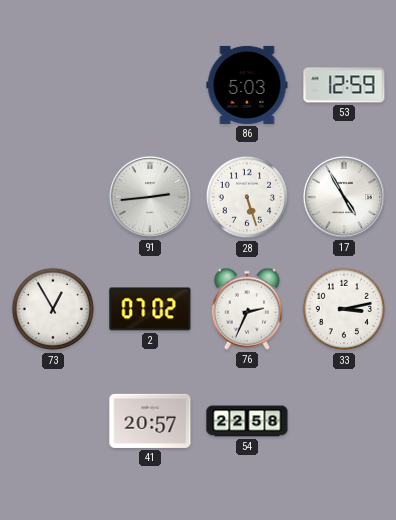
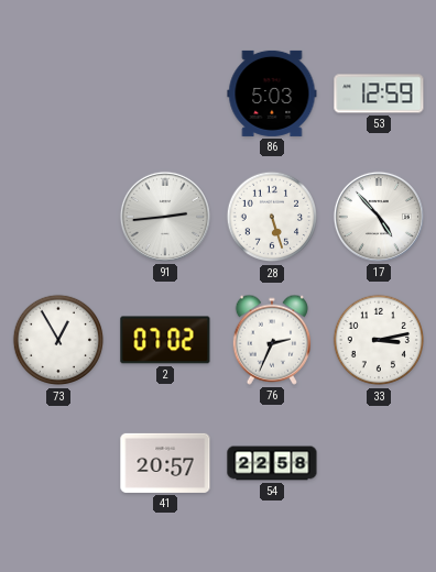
17: 4:55 -> 4:53 (379, 217)
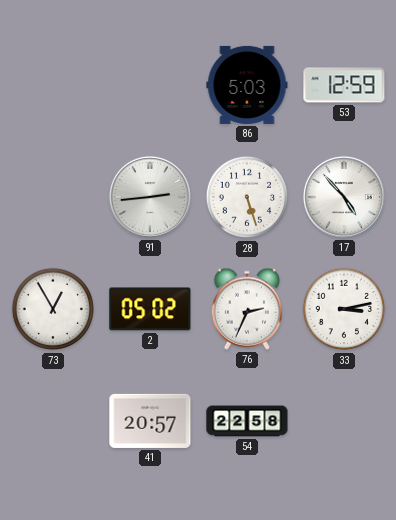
2: 07:02 -> 05:02 (150, 309)
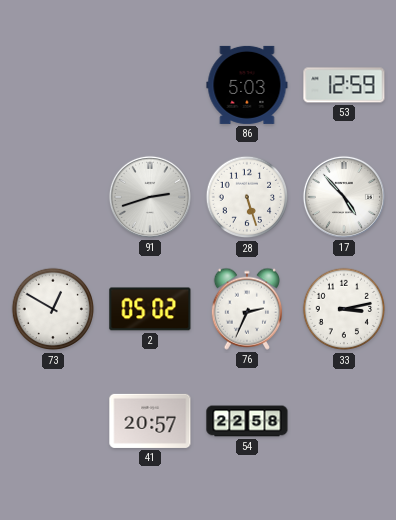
91: 2:44 -> 2:42 (150, 197)
73: 12:55 -> 12:50 (53, 309)
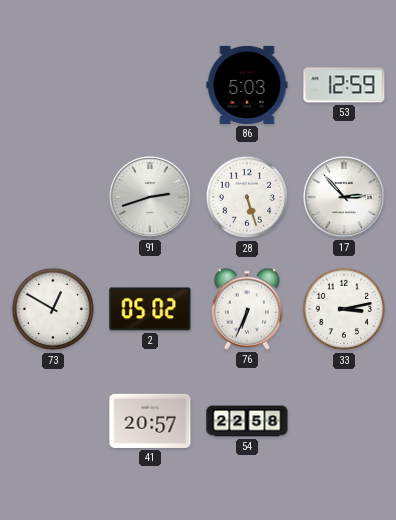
17: 4:53 -> 2:53 (344, 197)
76: 2:34 -> 6:34 (246, 309)
